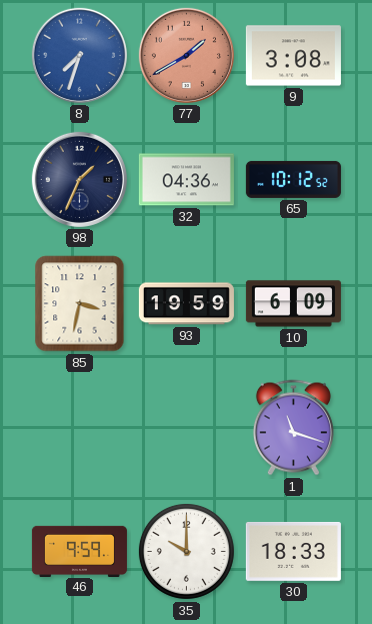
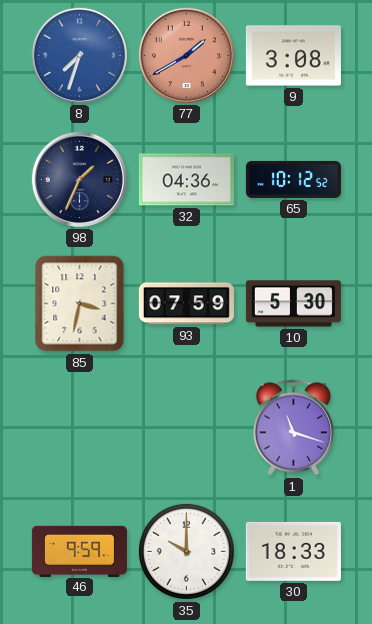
93: 19:59 -> 07:59 (186, 304)
10: 6:09 -> 5:30 (293, 304)
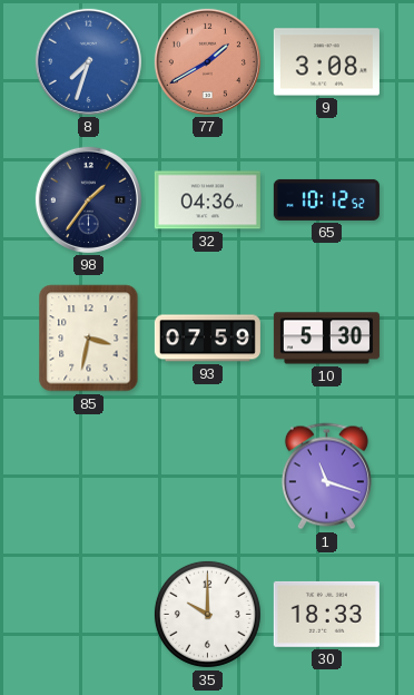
98: 1:34 -> 1:36 (88, 199)
46: 9:59 -> none (79, 551)
